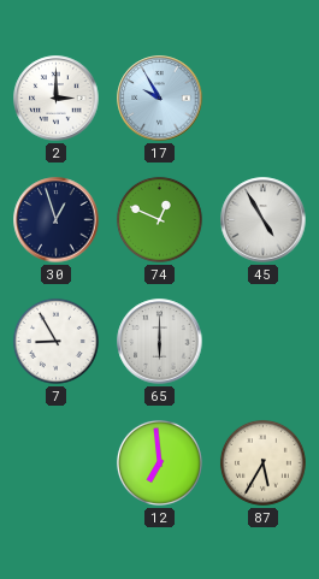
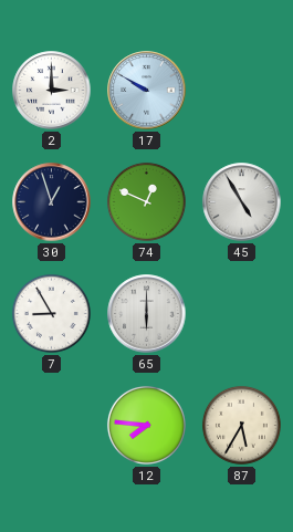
17: 9:55 -> 9:50 (147, 91)
12: 6:59 -> 7:46 (146, 425)
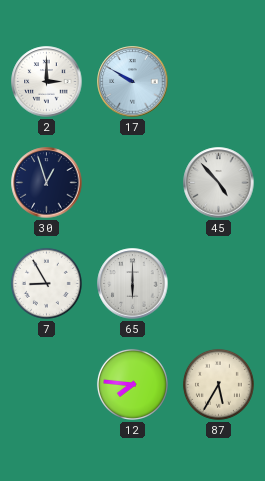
74: 12:49 -> none (146, 201)
45: 4:55 -> 4:53 (219, 183)
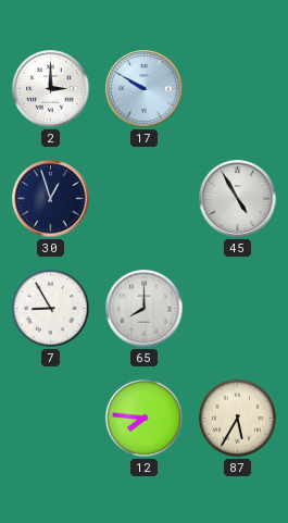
45: 4:53 -> 4:55 (238, 199)
65: 6:00 -> 8:00 (145, 309)
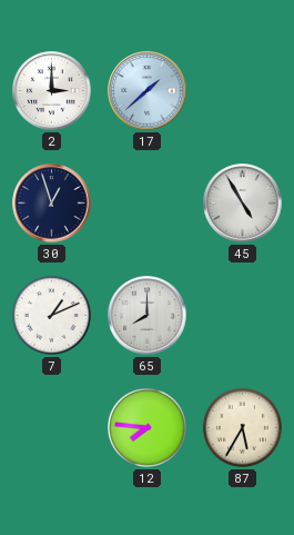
17: 9:50 -> 1:38 (148, 91)
7: 8:55 -> 1:11 (51, 315)
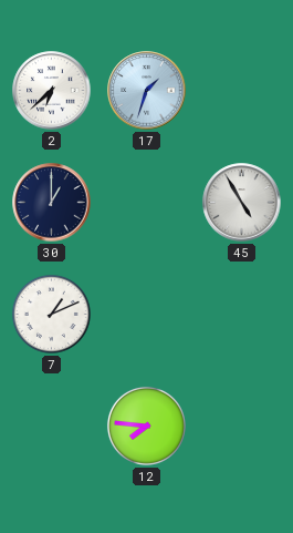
2: 3:00 -> 6:38 (52, 91)
17: 1:38 -> 1:33 (147, 91)
30: 12:57 -> 1:00 (52, 203)
65: 8:00 -> none (148, 316)
87: 5:35 -> none (242, 427)
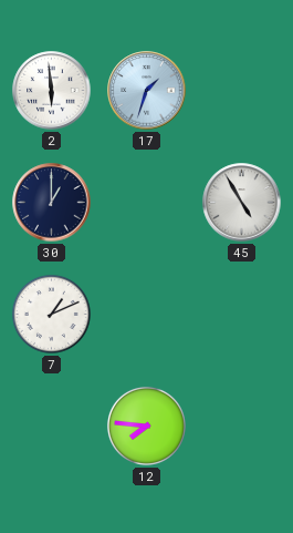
2: 6:38 -> 5:59 (52, 91)
